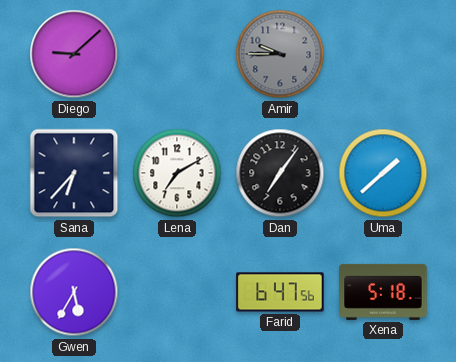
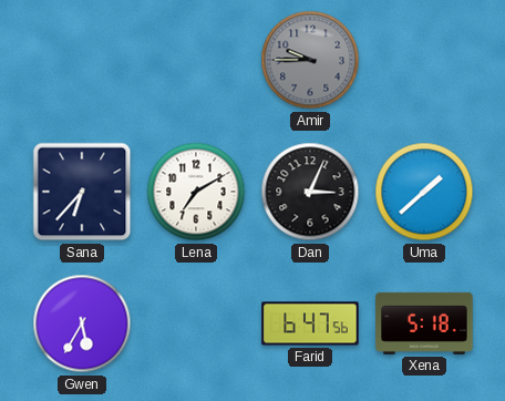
Diego: 9:08 -> none (74, 54)
Dan: 7:06 -> 3:04 (310, 192)
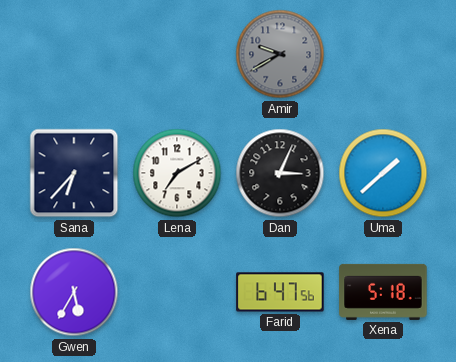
Amir: 9:45 -> 9:40 (280, 54)
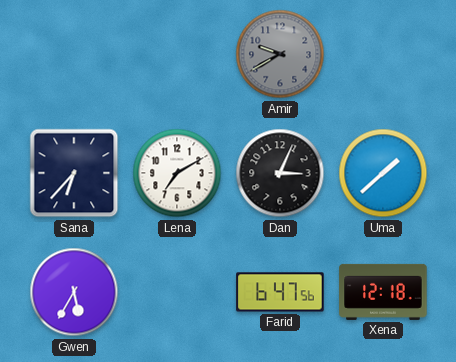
Xena: 5:18 -> 12:18 (383, 292)
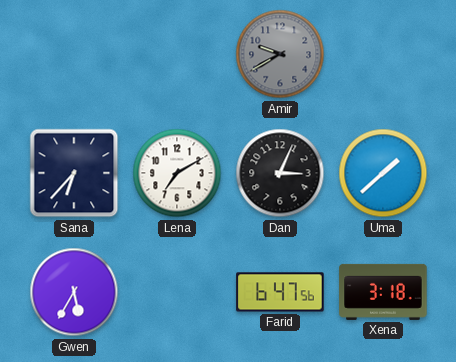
Xena: 12:18 -> 3:18 (383, 292)
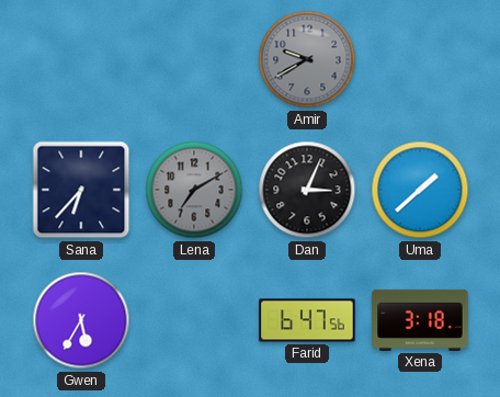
Lena dial: white -> grey (194, 190)
